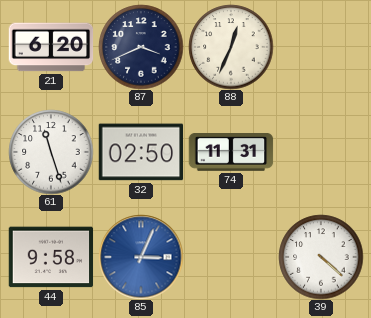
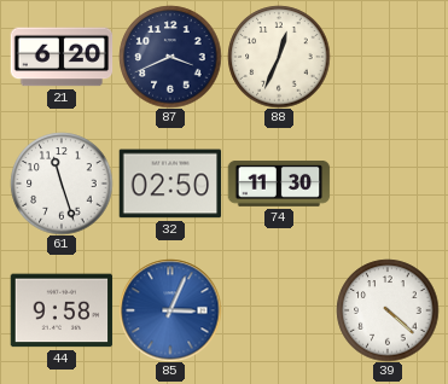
74: 11:31 -> 11:30 (279, 185)
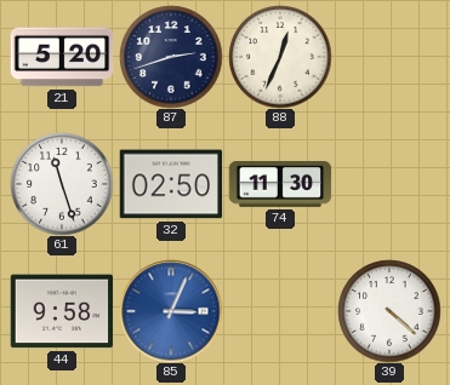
21: 6:20 -> 5:20 (62, 57)
87: 3:41 -> 2:42 (171, 57)
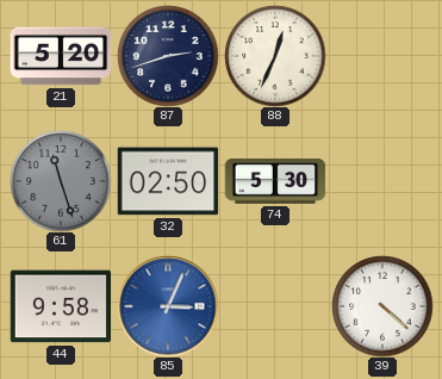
61 dial: white -> grey (61, 181)
74: 11:30 -> 5:30 (275, 182)
